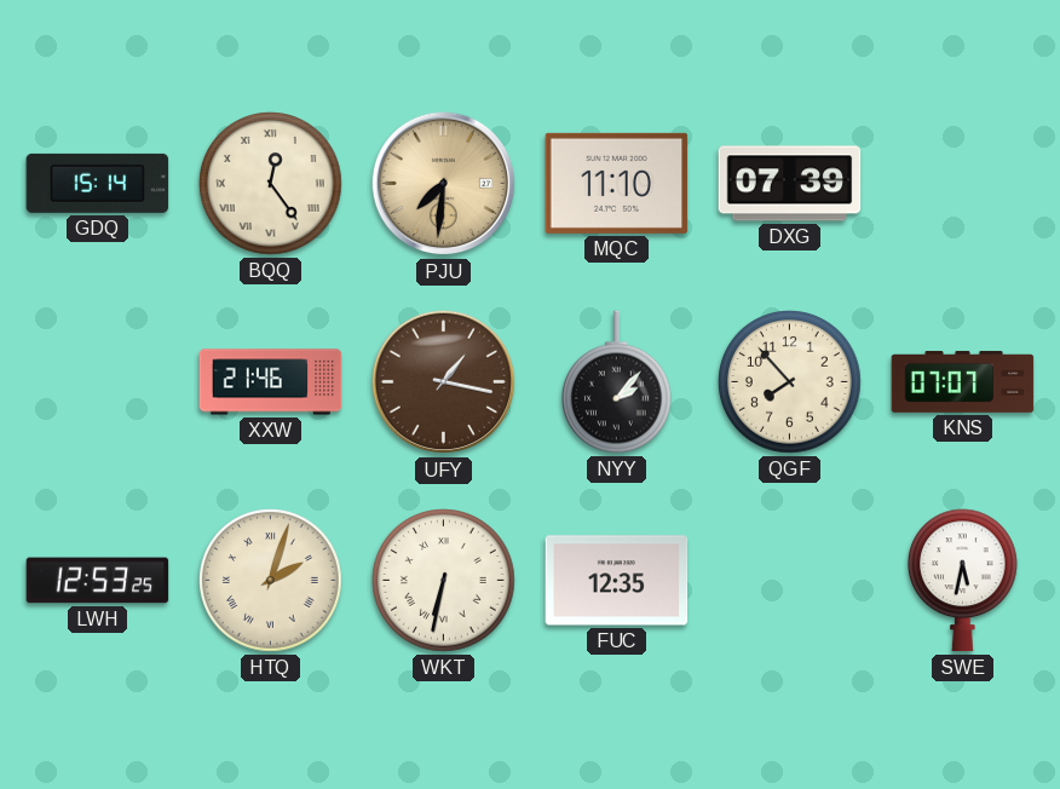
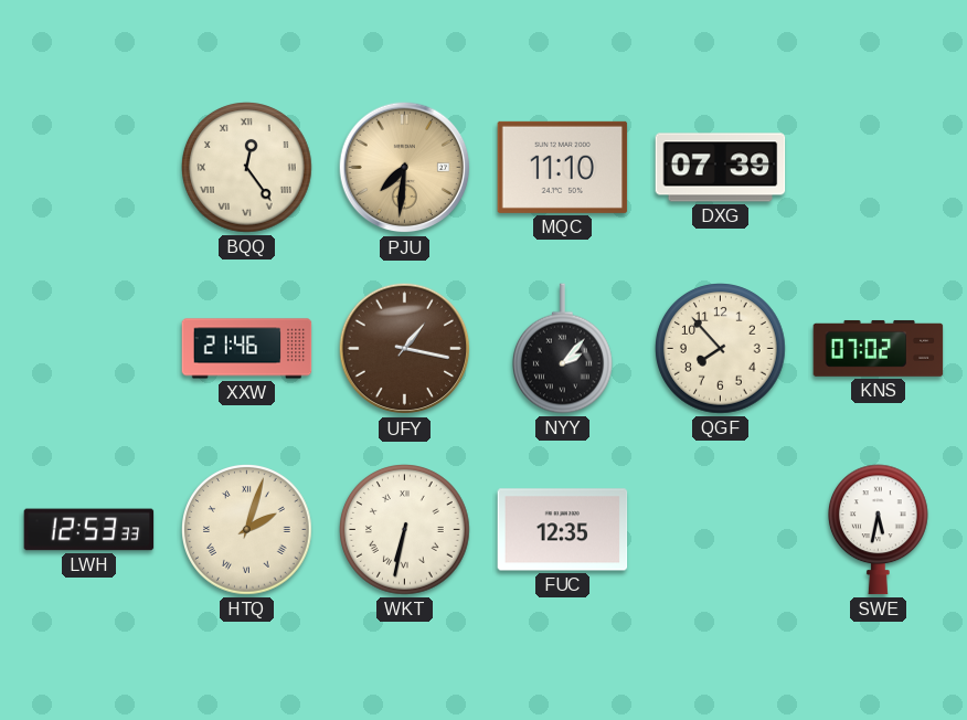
GDQ: 15:14 -> none (98, 183)
KNS: 07:07 -> 07:02 (879, 348)
LWH: 12:53:25 -> 12:53:33 (89, 530)
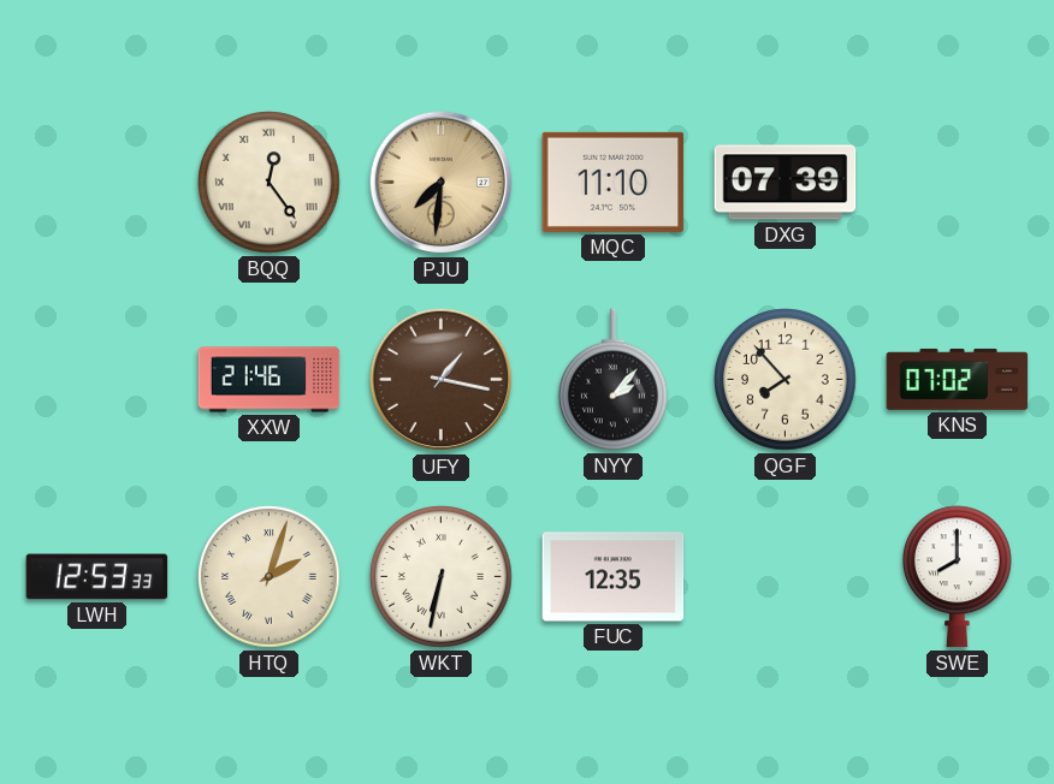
SWE: 5:32 -> 8:00 (958, 577)
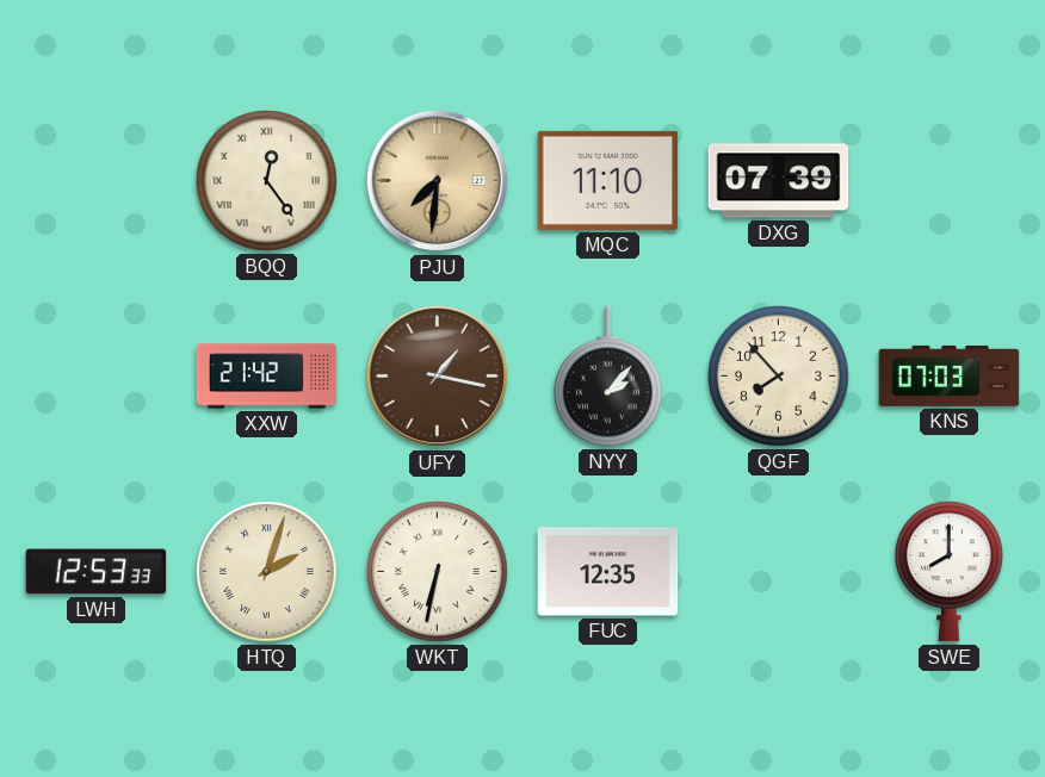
XXW: 21:46 -> 21:42 (267, 377)
KNS: 07:02 -> 07:03 (950, 375)
